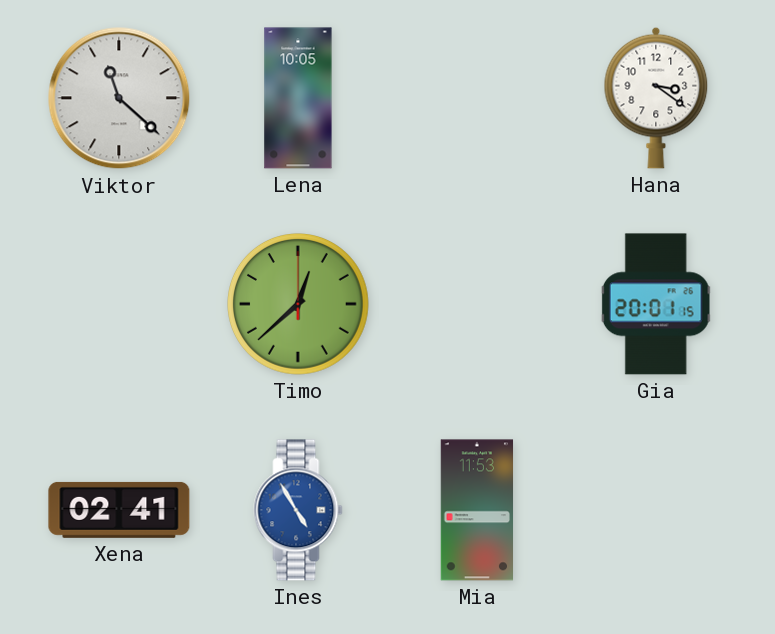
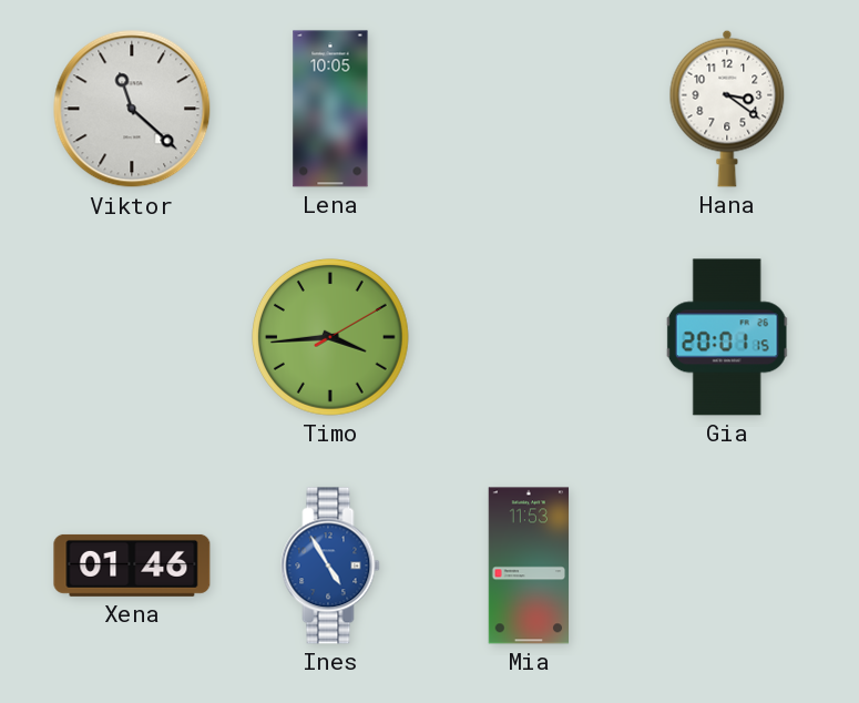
Timo: 12:38 -> 3:44 (331, 338)
Xena: 02:41 -> 01:46 (132, 566)
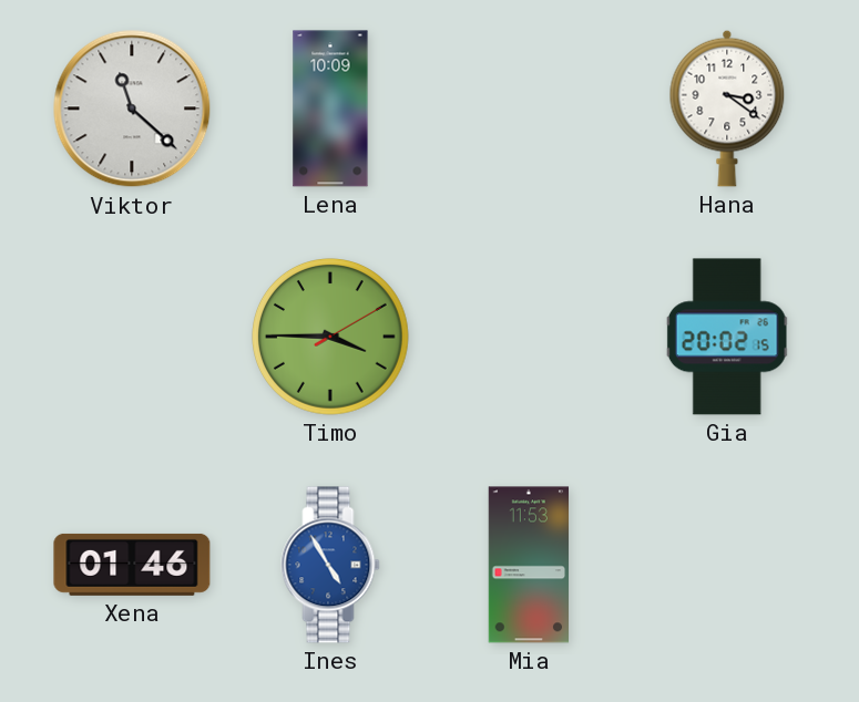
Lena: 10:05 -> 10:09 (330, 109)
Timo: 3:44 -> 3:45 (331, 338)
Gia: 20:01 -> 20:02 (727, 337)
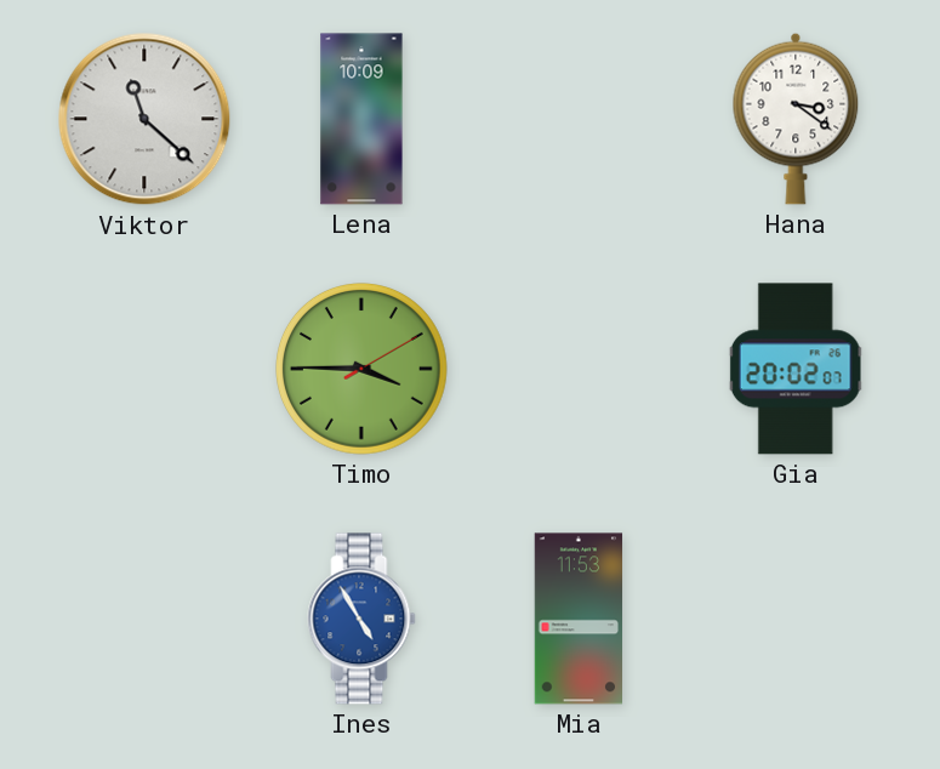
Gia: 20:02:15 -> 20:02:07 (796, 369)
Xena: 01:46 -> none (132, 565)
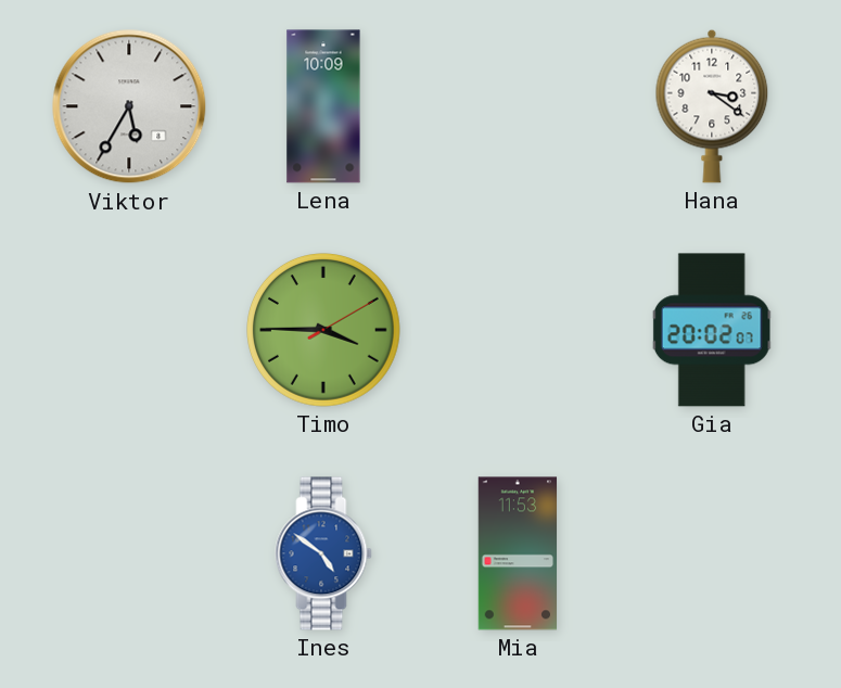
Viktor: 11:22 -> 5:35 (129, 106)
Ines: 4:55 -> 4:51 (323, 553)
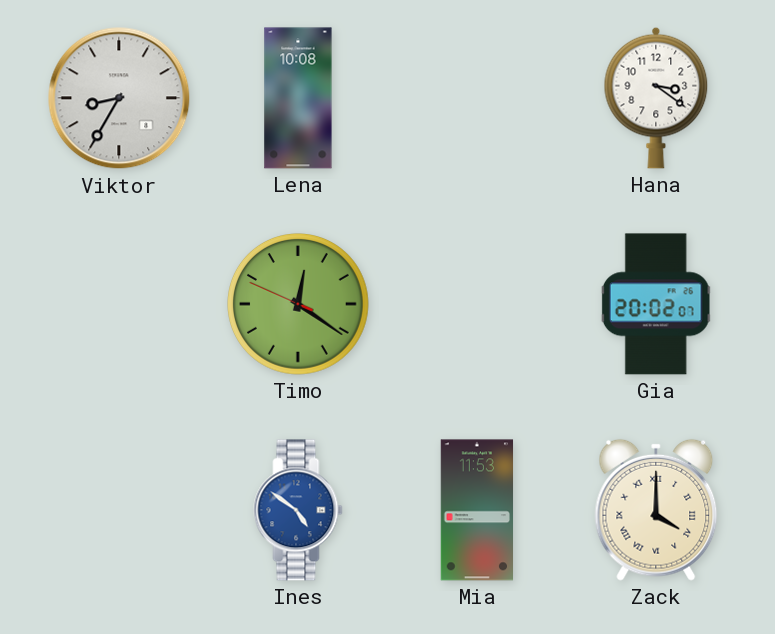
Viktor: 5:35 -> 8:35 (119, 98)
Lena: 10:09 -> 10:08 (298, 98)
Timo: 3:45 -> 12:20 (299, 305)
Zack: none -> 4:00 (656, 510)
